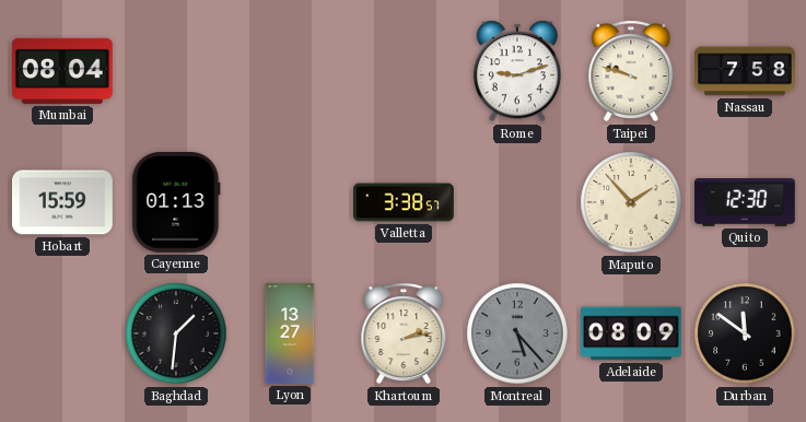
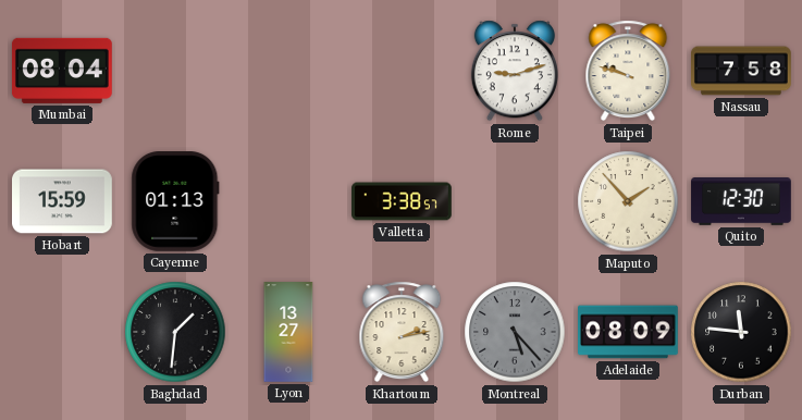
Durban: 11:51 -> 11:46 (741, 332)
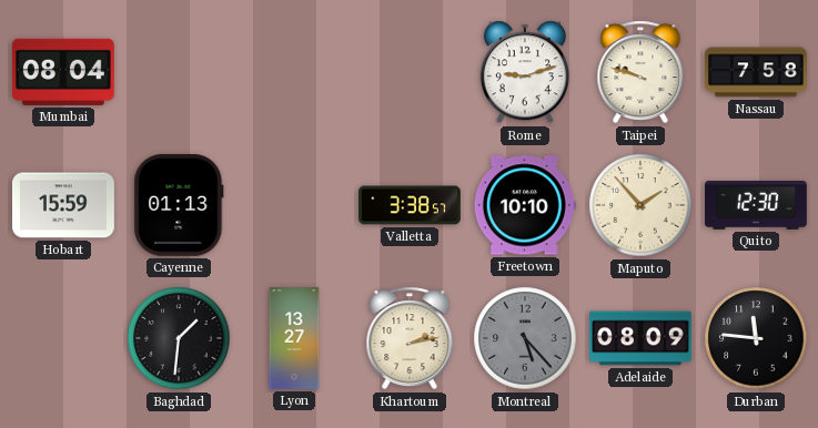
Freetown: none -> 10:10 (525, 205)
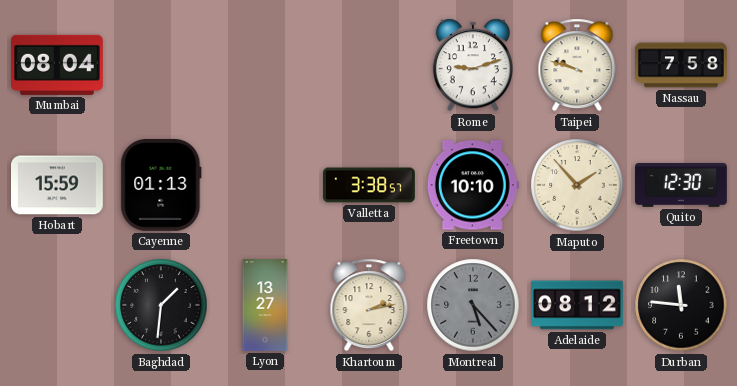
Adelaide: 08:09 -> 08:12 (577, 305)
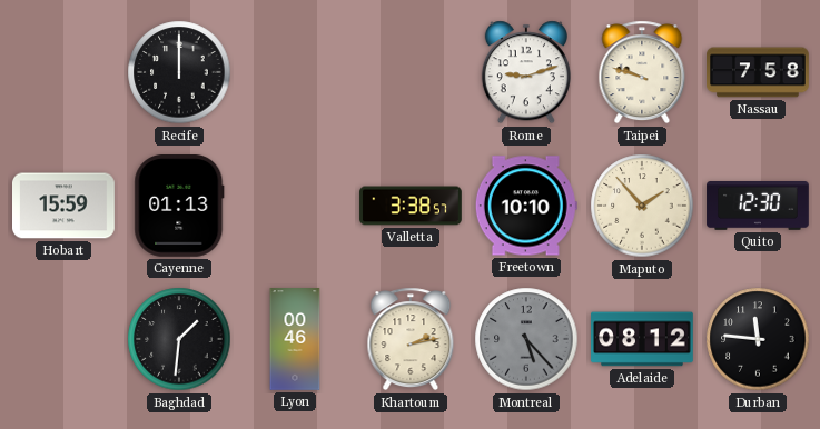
Mumbai: 08:04 -> none (57, 65)
Recife: none -> 12:00 (179, 72)
Lyon: 13:27 -> 00:46 (295, 339)
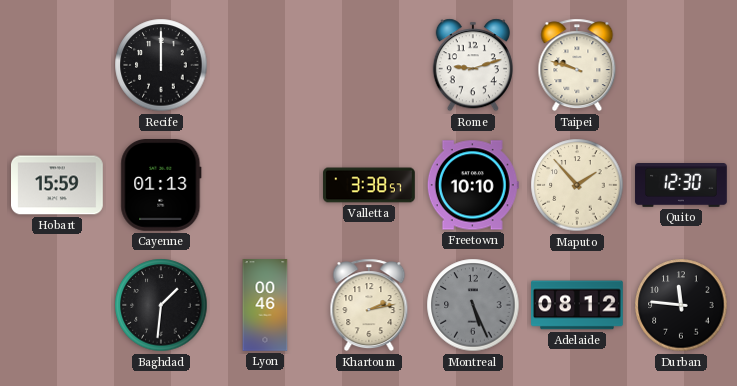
Nassau: 7:58 -> none (759, 72)
Montreal: 5:23 -> 5:26 (473, 305)
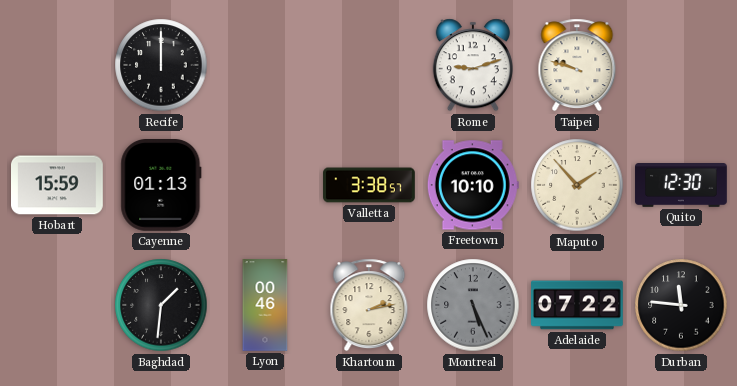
Adelaide: 08:12 -> 07:22 (577, 305)
